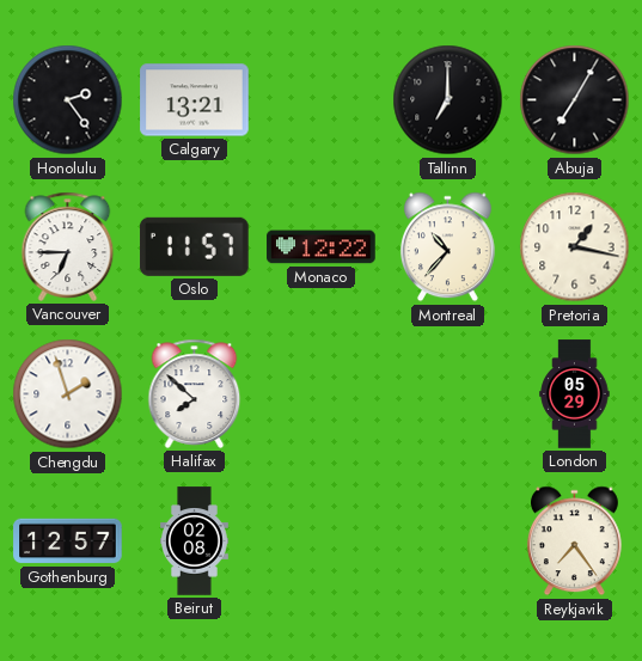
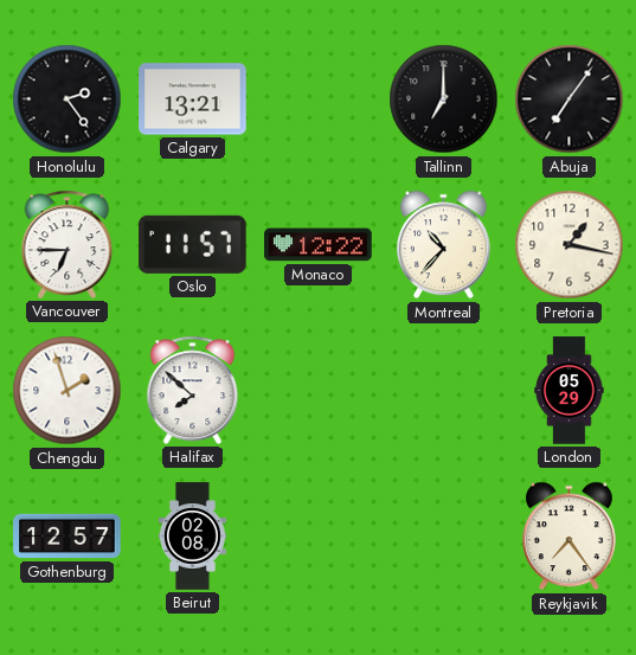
Abuja: 7:05 -> 7:06 (570, 99)
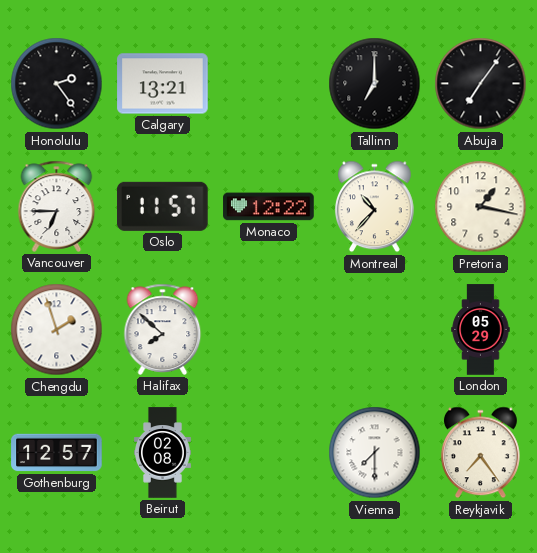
Vienna: none -> 7:30 (375, 453)
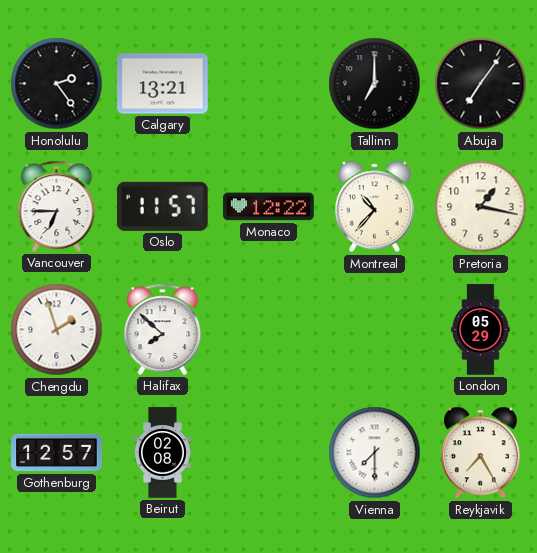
Reykjavik: 7:24 -> 7:25 (480, 453)
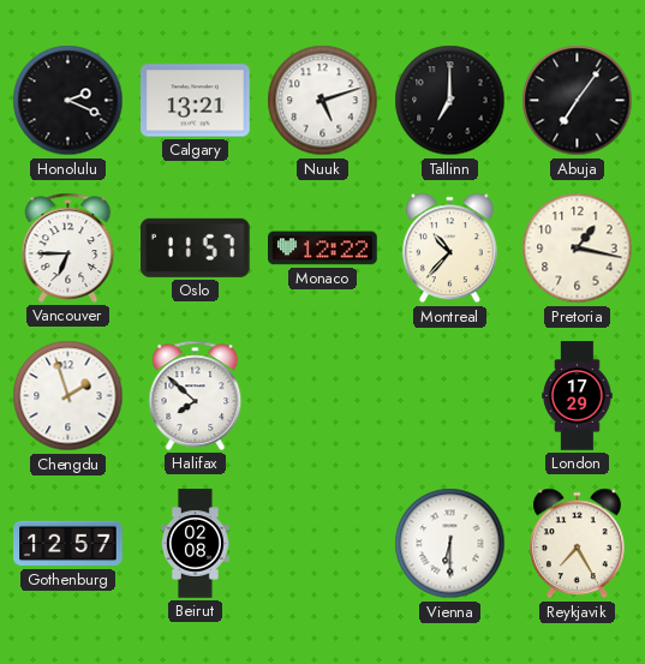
Honolulu: 2:24 -> 2:19 (68, 101)
Nuuk: none -> 5:12 (323, 101)
London: 05:29 -> 17:29 (578, 396)
Vienna: 7:30 -> 6:30 (450, 544)
